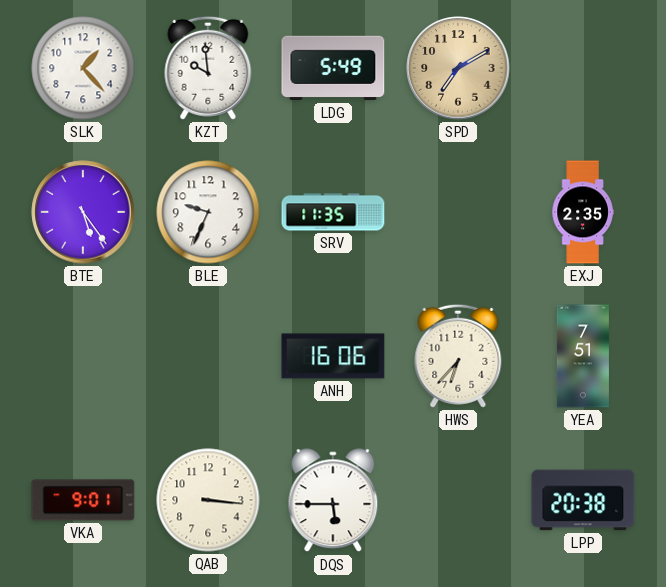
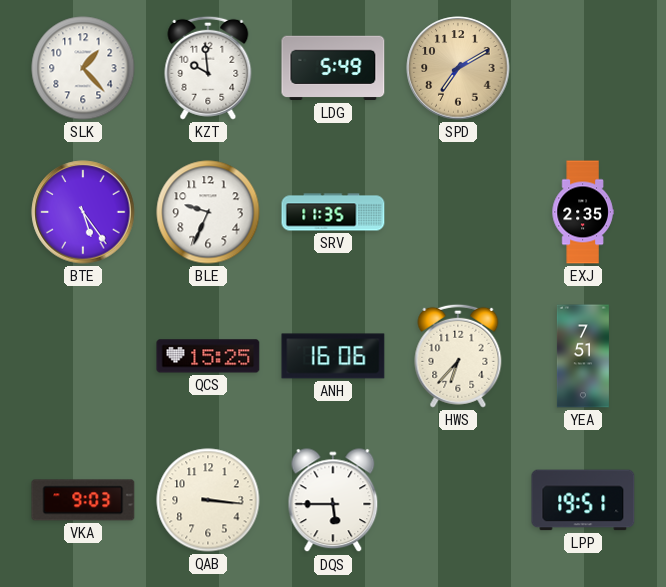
QCS: none -> 15:25 (208, 356)
VKA: 9:01 -> 9:03 (83, 500)
LPP: 20:38 -> 19:51 (583, 500)
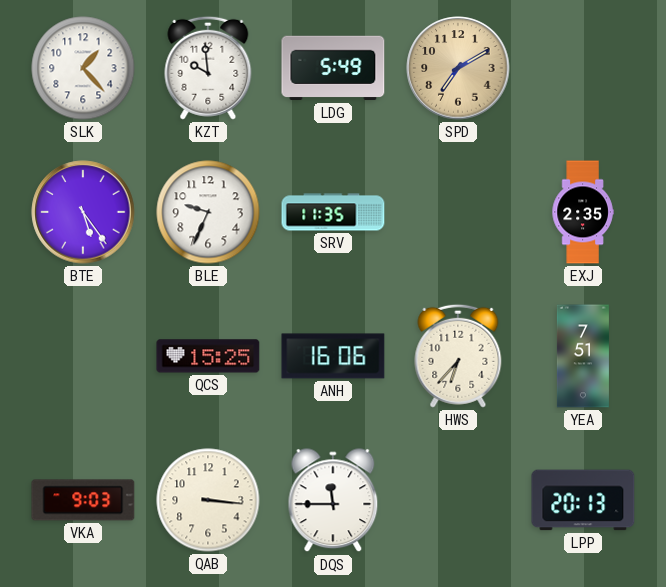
DQS: 5:45 -> 11:45 (333, 501)
LPP: 19:51 -> 20:13 (583, 500)
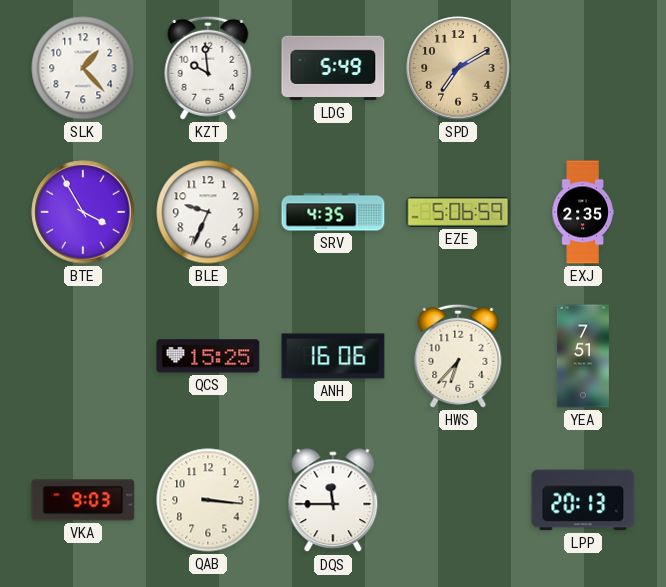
BTE: 5:24 -> 3:55 (83, 212)
SRV: 11:35 -> 4:35 (333, 212)
EZE: none -> 5:06 (458, 212)
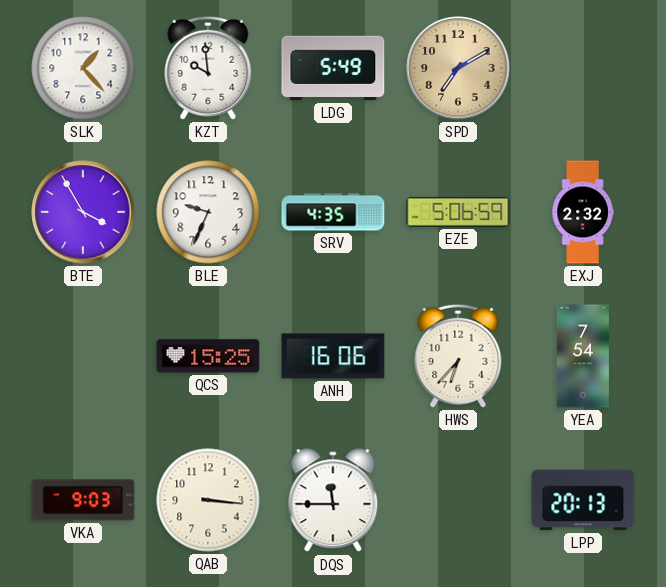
EXJ: 2:35 -> 2:32 (583, 212)
YEA: 7:51 -> 7:54 (583, 356)
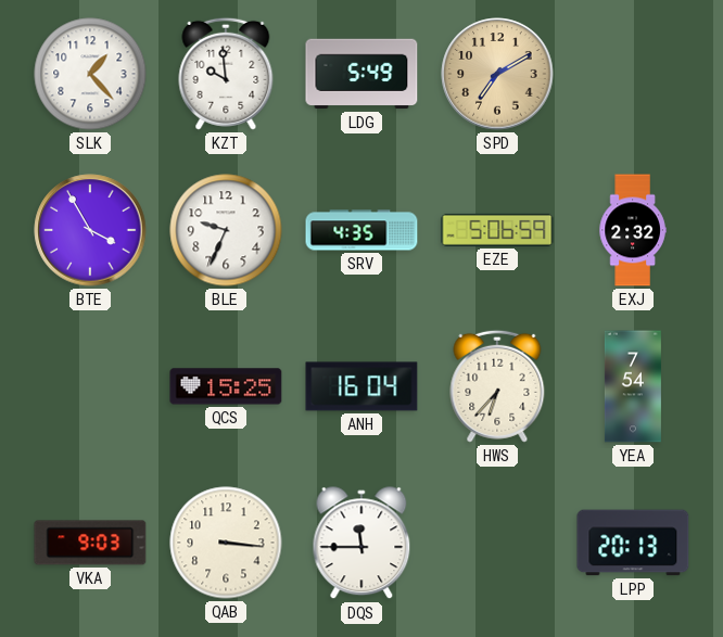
ANH: 16:06 -> 16:04 (361, 386)
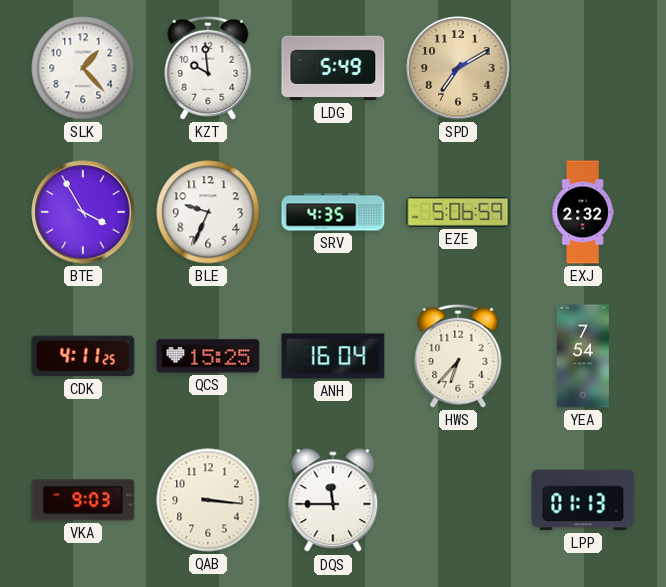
CDK: none -> 4:11 (83, 356)
LPP: 20:13 -> 01:13 (583, 500)
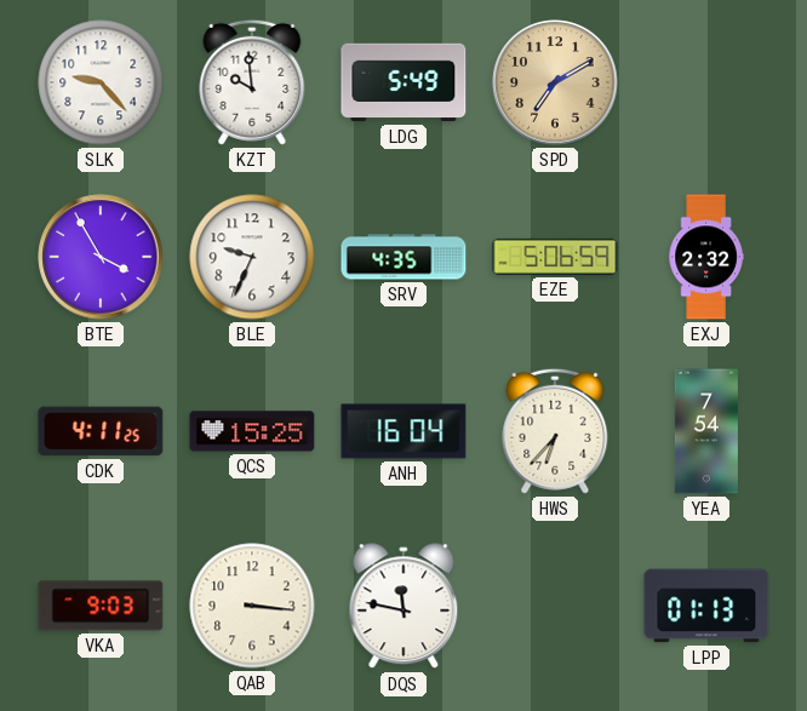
SLK: 1:23 -> 9:23 (101, 82)
DQS: 11:45 -> 11:47 (403, 607)
